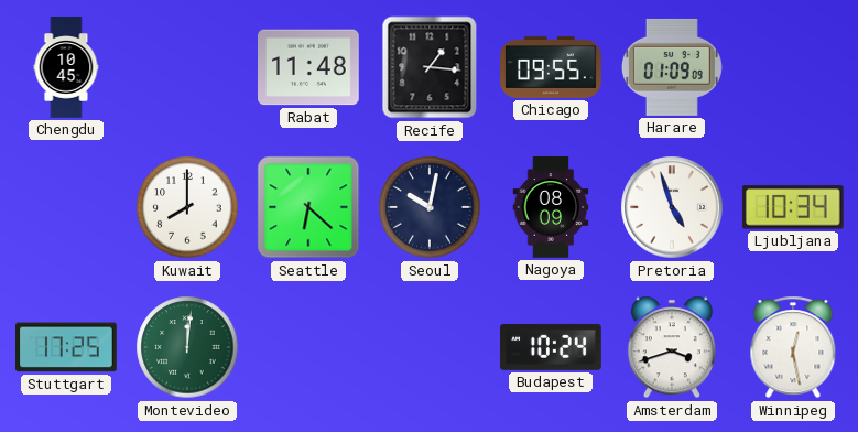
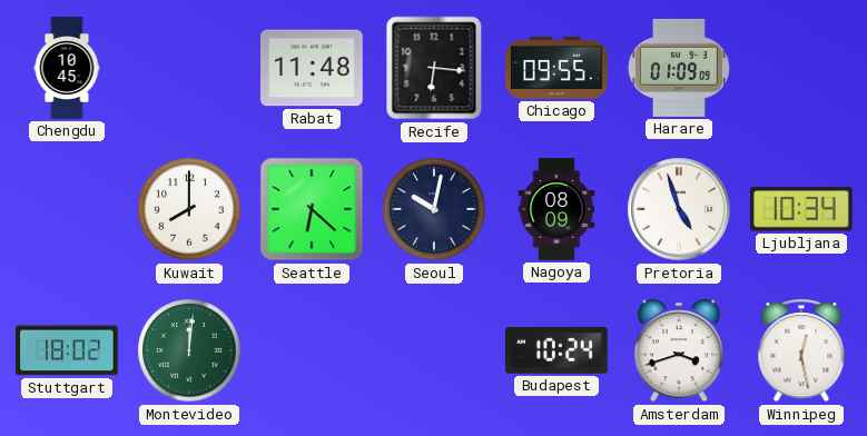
Recife: 1:16 -> 6:16 (434, 68)
Stuttgart: 17:25 -> 18:02 (68, 350)
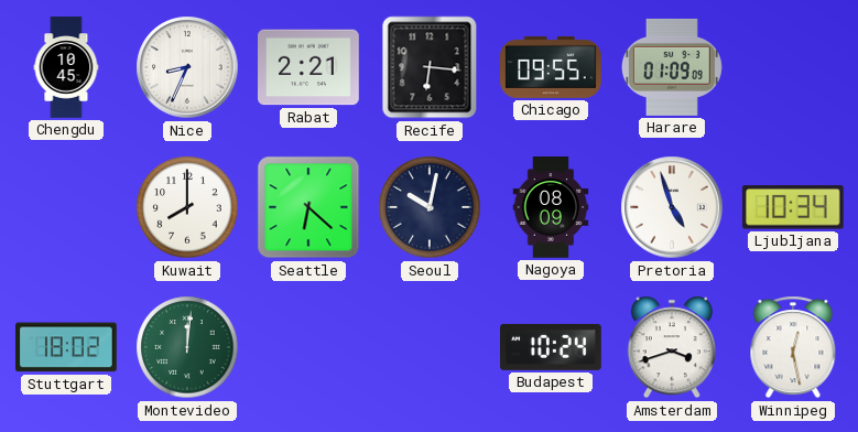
Nice: none -> 8:34 (187, 67)
Rabat: 11:48 -> 2:21 (309, 67)
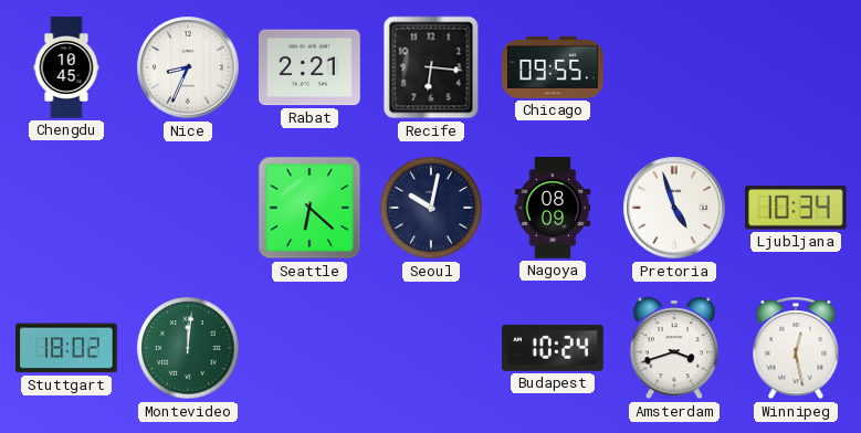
Harare: 01:09 -> none (672, 67)
Kuwait: 8:00 -> none (187, 207)
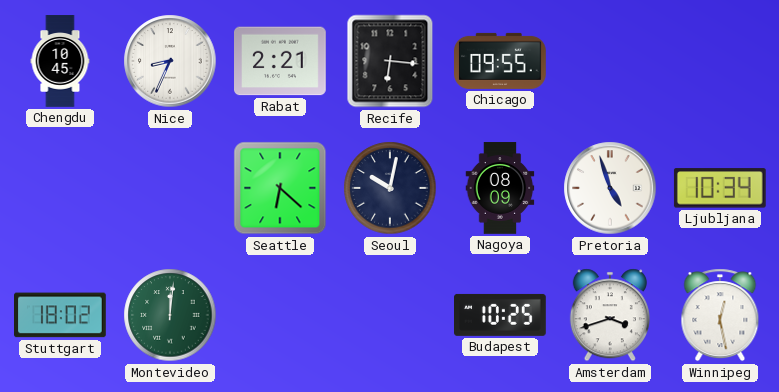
Budapest: 10:24 -> 10:25 (501, 315)
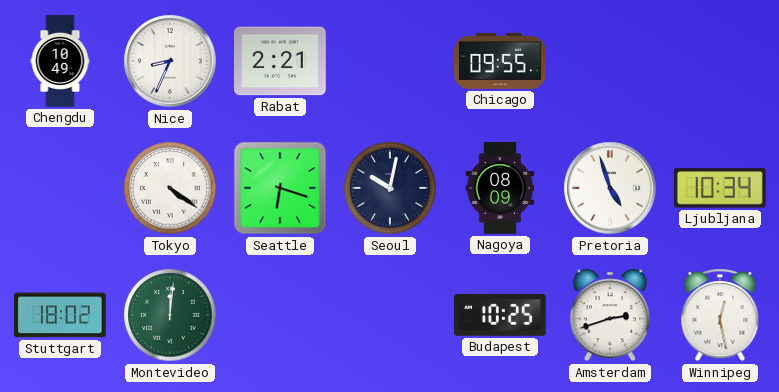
Chengdu: 10:45 -> 10:49 (60, 61)
Recife: 6:16 -> none (390, 61)
Tokyo: none -> 4:21 (170, 188)
Seattle: 6:22 -> 6:18 (280, 188)
Amsterdam: 3:42 -> 2:42 (610, 315)
